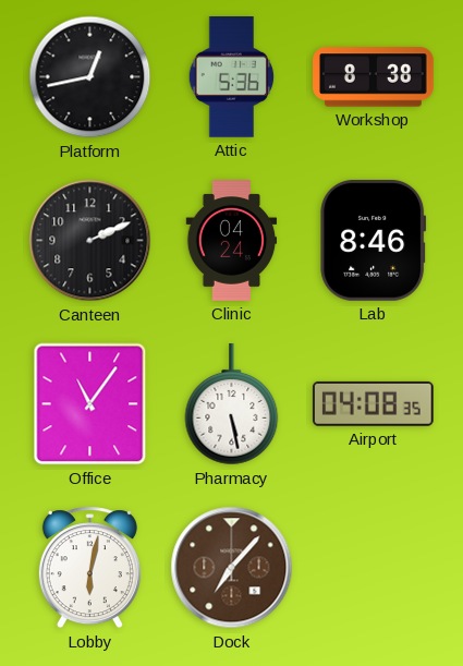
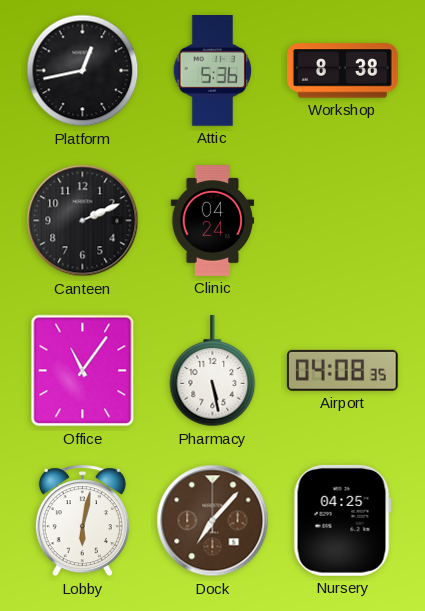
Lab: 8:46 -> none (374, 240)
Nursery: none -> 04:25 (342, 520)
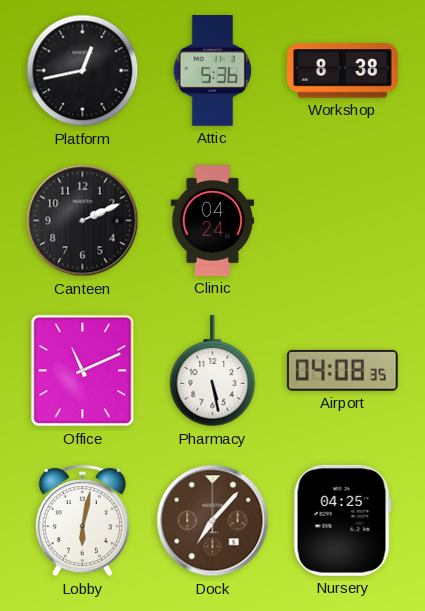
Office: 11:06 -> 11:11 (83, 371)
